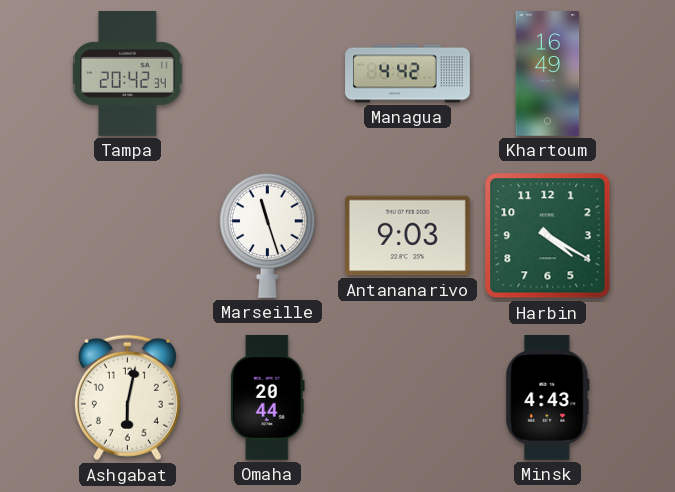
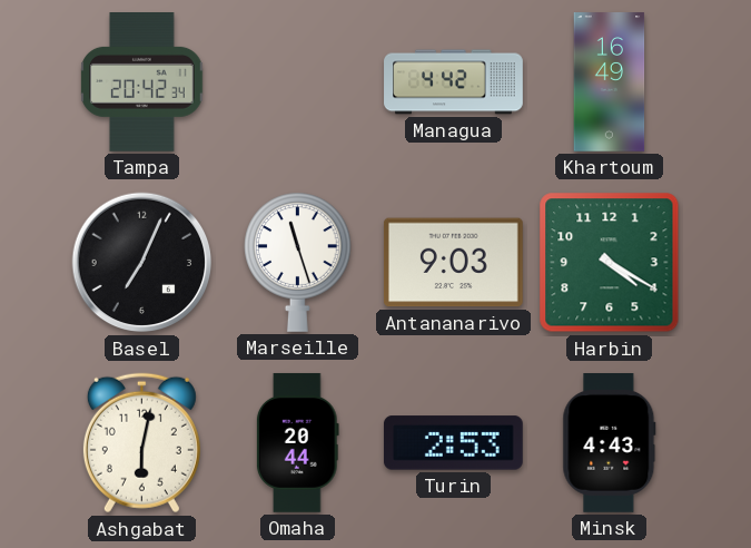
Basel: none -> 7:04 (142, 263)
Turin: none -> 2:53 (453, 443)
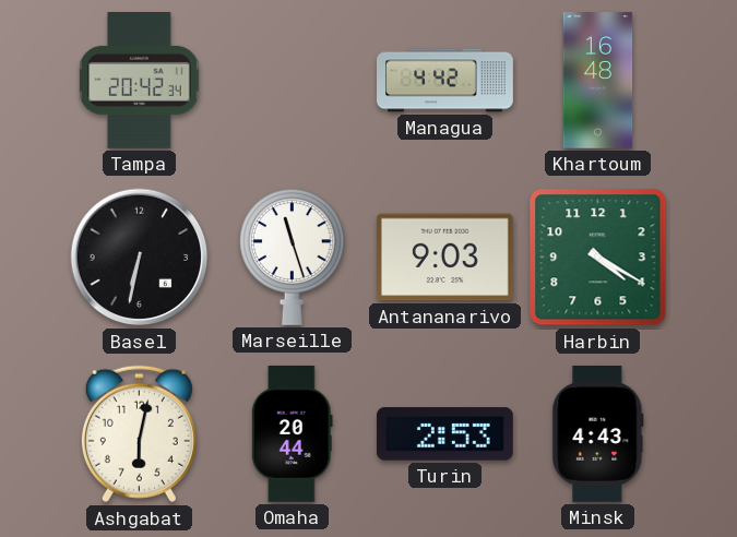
Khartoum: 16:49 -> 16:48 (598, 81)
Basel: 7:04 -> 6:32 (140, 258)
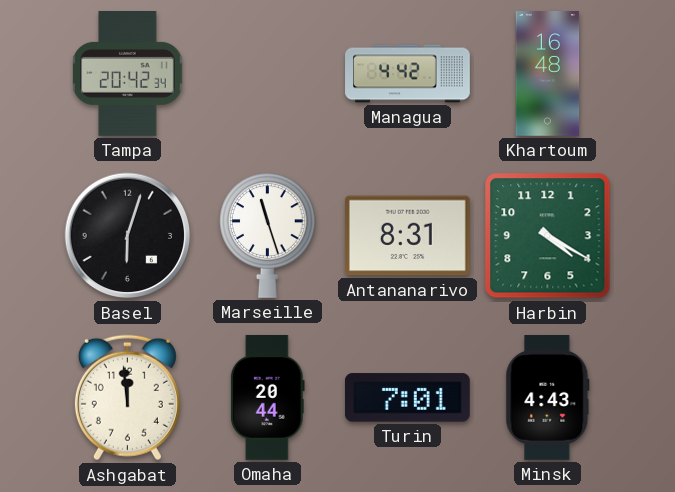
Basel: 6:32 -> 6:03 (128, 236)
Antananarivo: 9:03 -> 8:31 (407, 236)
Ashgabat: 6:02 -> 11:59 (127, 398)
Turin: 2:53 -> 7:01 (407, 398)
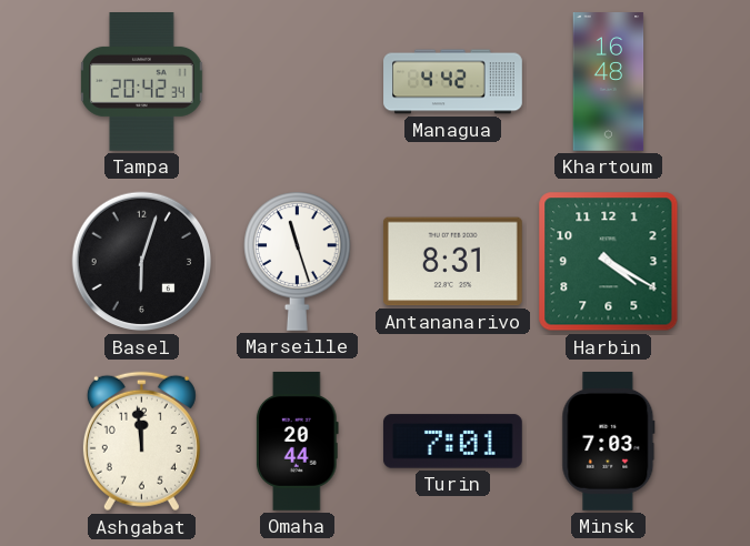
Minsk: 4:43 -> 7:03 (609, 442)
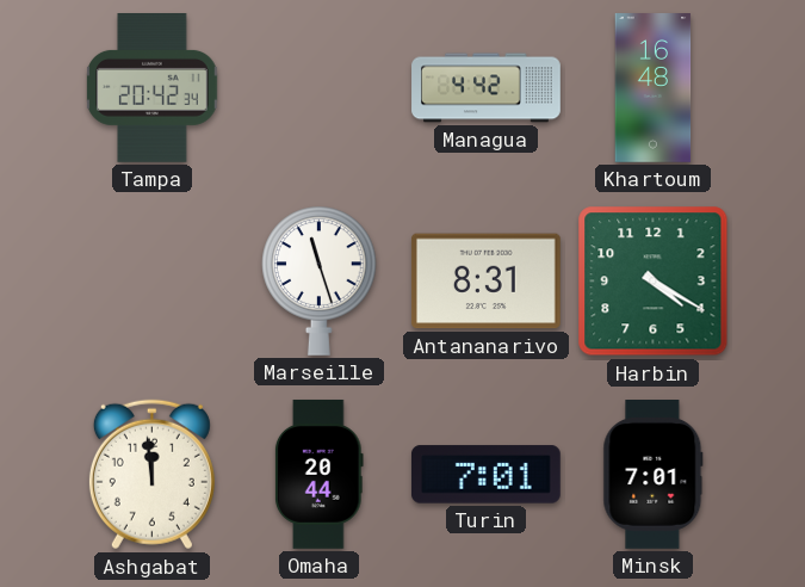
Basel: 6:03 -> none (142, 262)
Minsk: 7:03 -> 7:01 (654, 475)
